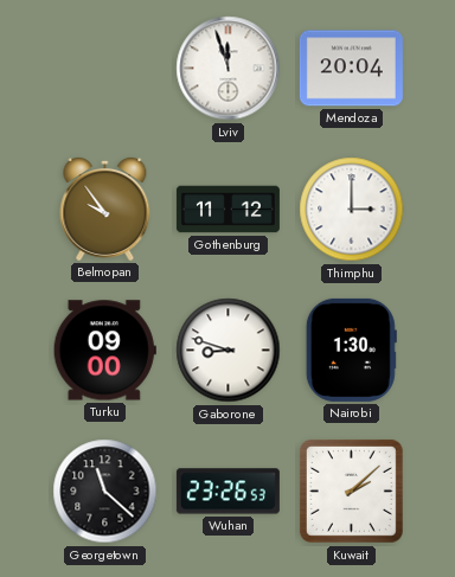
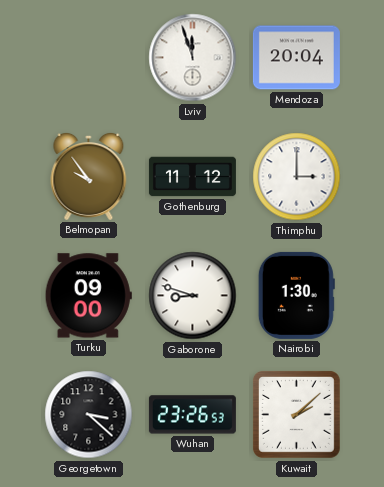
Georgetown: 11:22 -> 3:22 (89, 415)
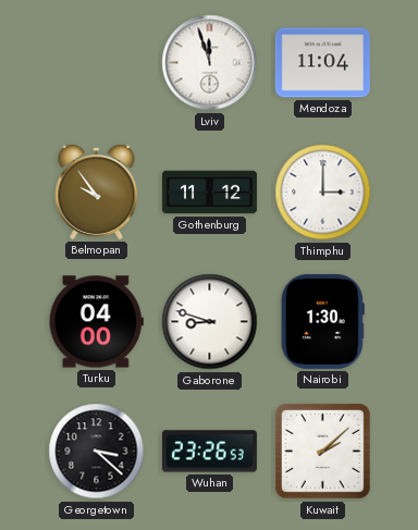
Mendoza: 20:04 -> 11:04 (322, 63)
Turku: 09:00 -> 04:00 (96, 322)
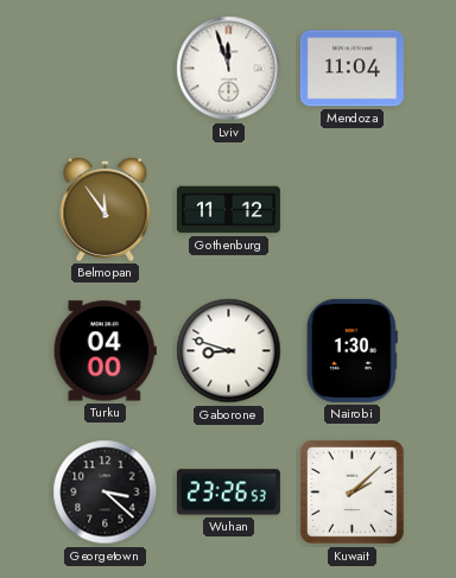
Belmopan: 9:54 -> 11:54 (106, 209)
Thimphu: 3:00 -> none (323, 193)
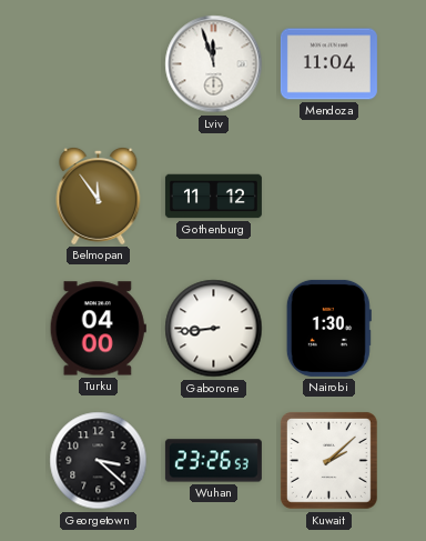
Gaborone: 8:48 -> 8:44 (214, 329)
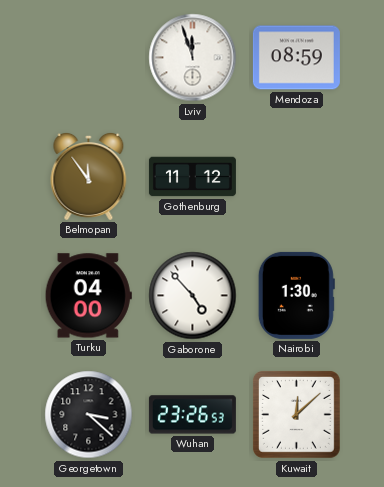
Mendoza: 11:04 -> 08:59 (296, 58)
Gaborone: 8:44 -> 4:53 (193, 296)
Kuwait: 2:08 -> 12:08 (296, 414)
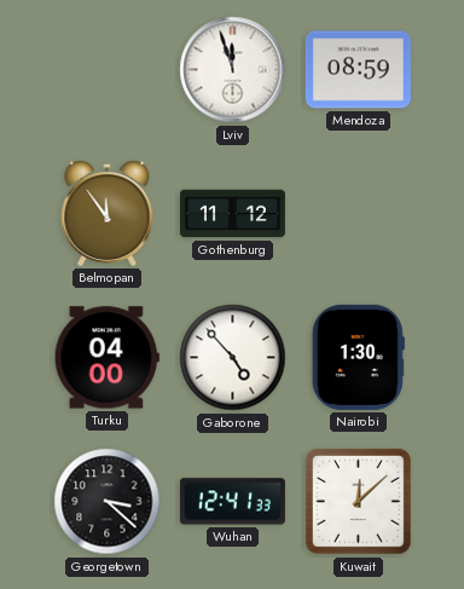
Wuhan: 23:26 -> 12:41 (232, 502)
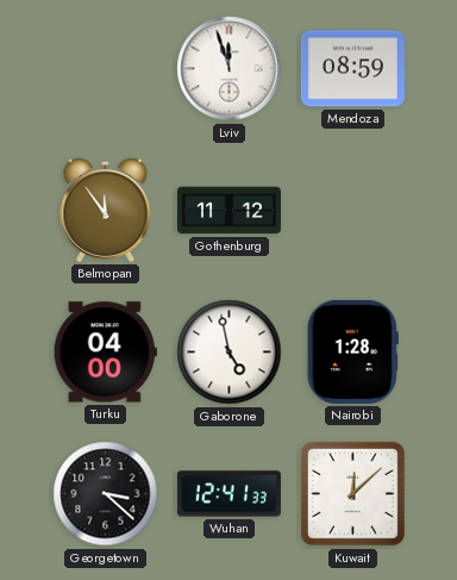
Gaborone: 4:53 -> 4:58 (230, 353)
Nairobi: 1:30 -> 1:28 (352, 351)
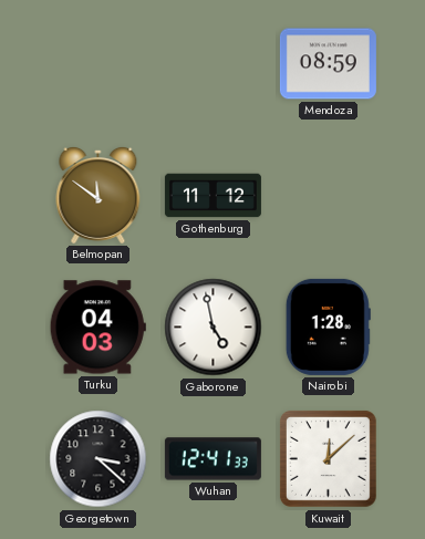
Lviv: 11:57 -> none (230, 69)
Belmopan: 11:54 -> 11:51 (99, 195)
Turku: 04:00 -> 04:03 (97, 328)
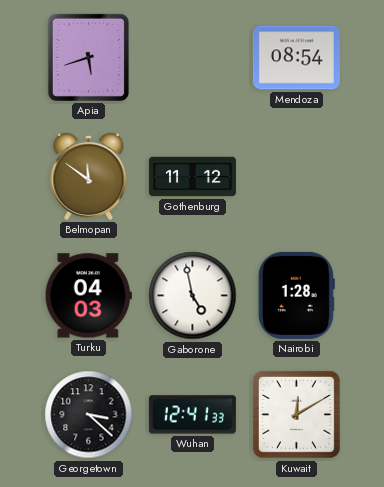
Apia: none -> 5:42 (88, 57)
Mendoza: 08:59 -> 08:54 (296, 58)
Kuwait: 12:08 -> 12:10 (296, 414)
